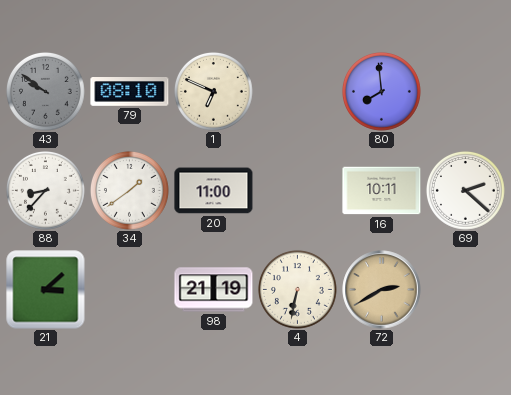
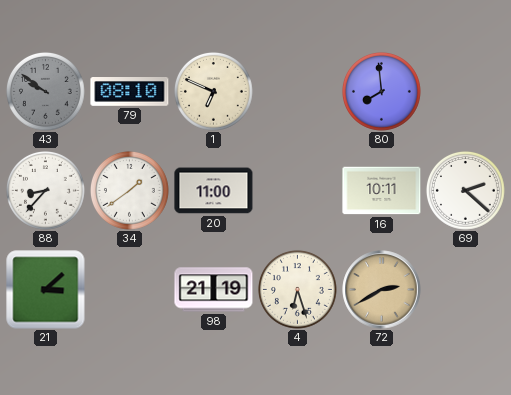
4: 6:32 -> 6:27 (298, 290)
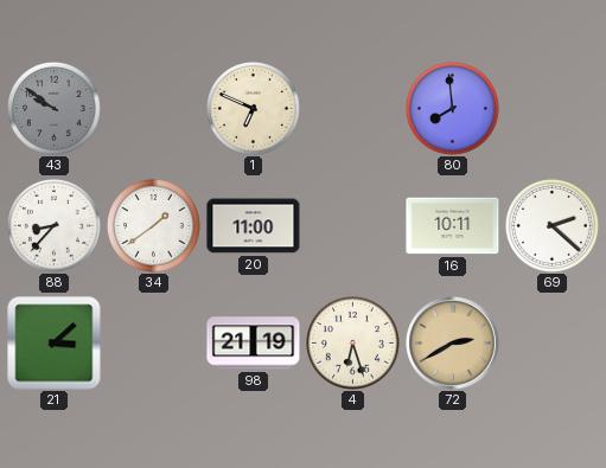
79: 08:10 -> none (130, 92)
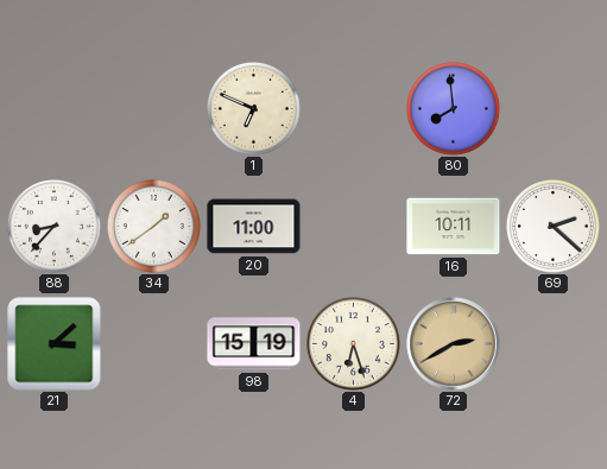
43: 9:51 -> none (55, 109)
98: 21:19 -> 15:19 (254, 344)
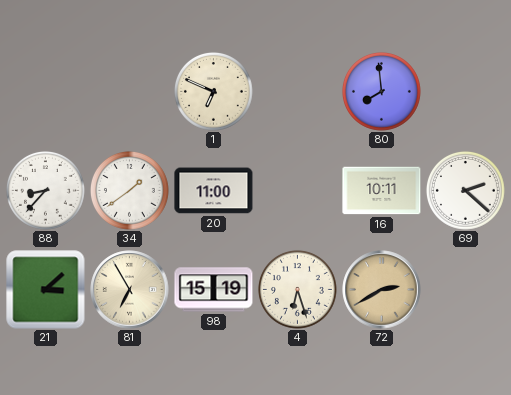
81: none -> 6:55 (130, 290)
